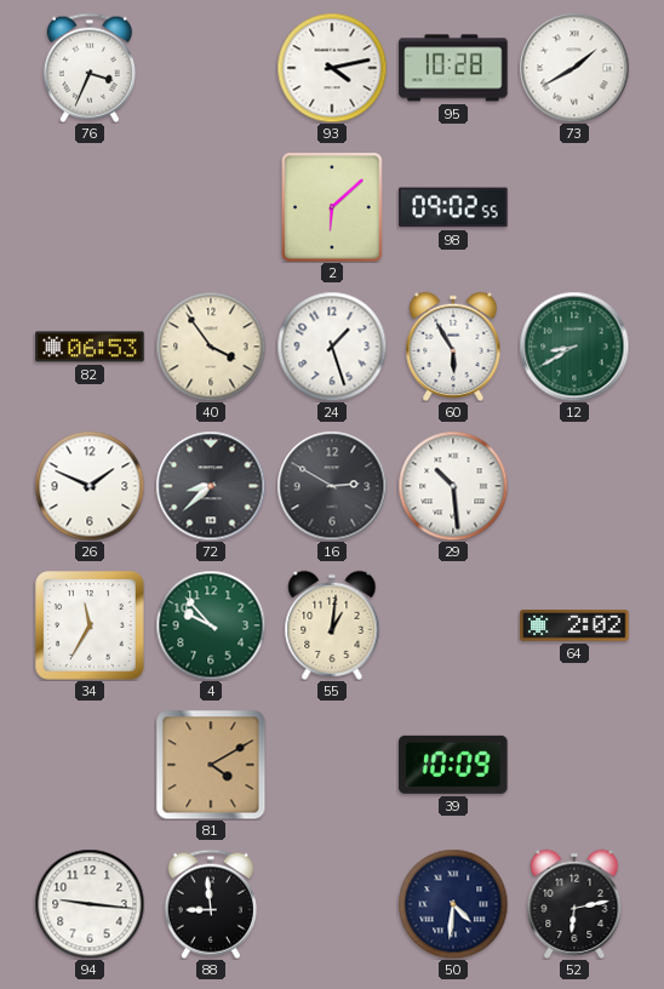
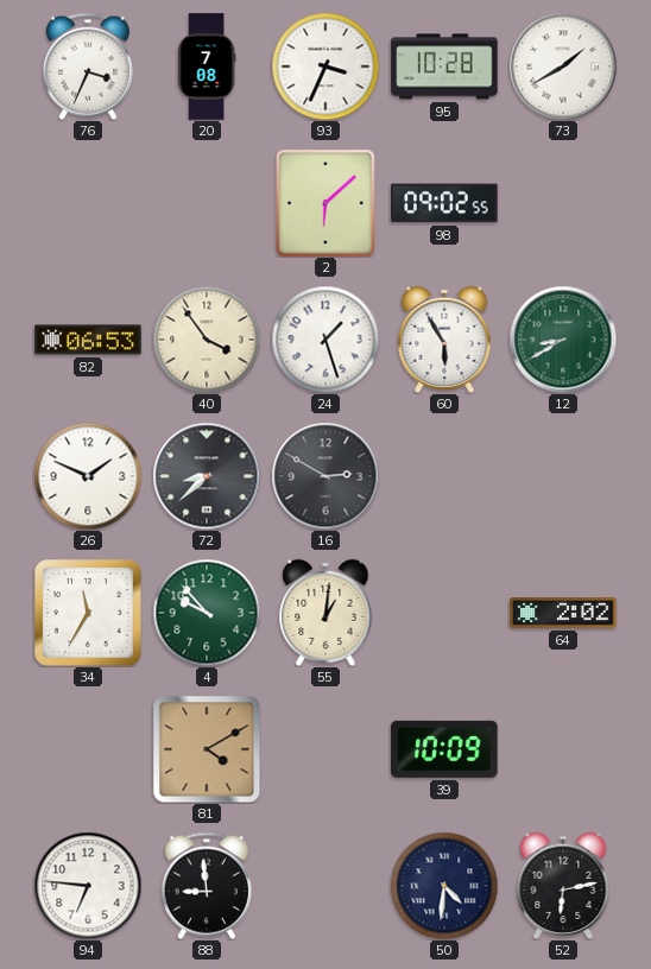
20: none -> 7:08 (207, 66)
93: 4:13 -> 3:34 (325, 66)
29: 10:29 -> none (453, 486)
94: 9:16 -> 6:46 (88, 886)
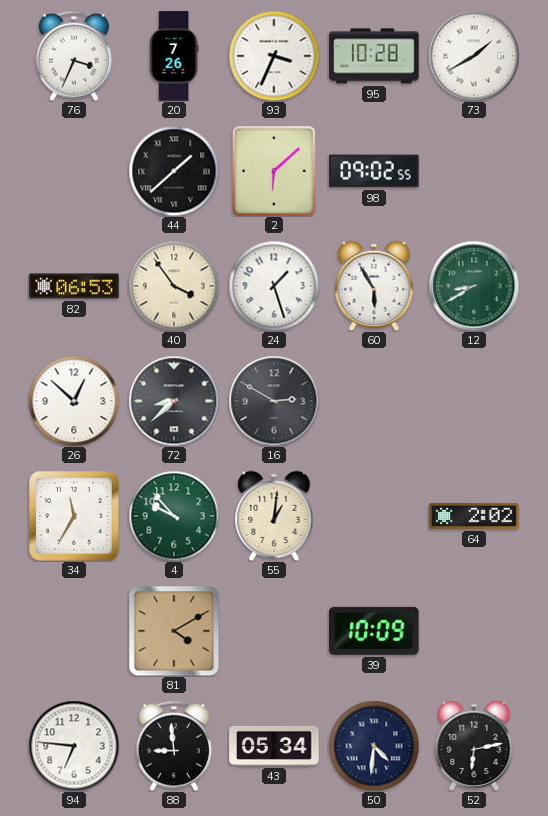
20: 7:08 -> 7:26 (174, 56)
44: none -> 1:38 (174, 171)
26: 1:49 -> 12:52 (74, 401)
43: none -> 05:34 (274, 746)
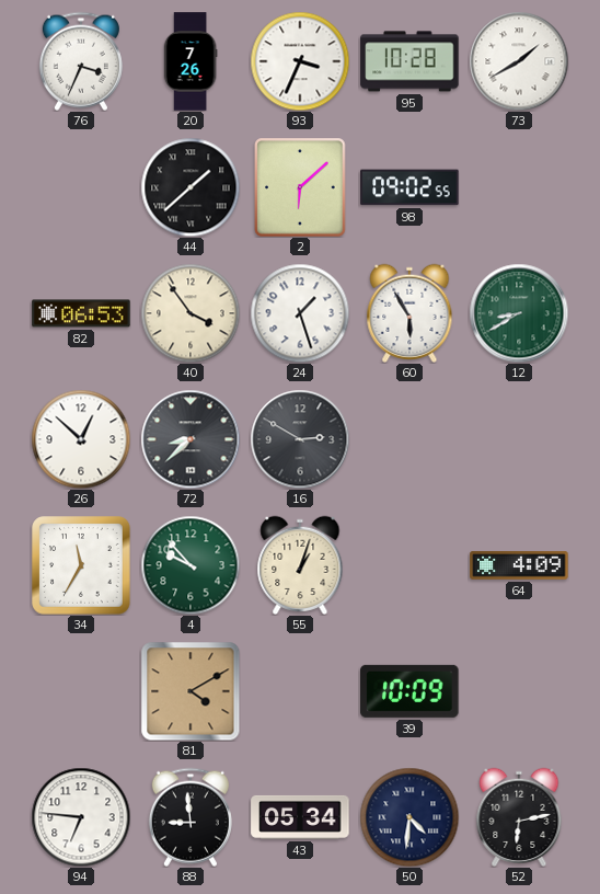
55: 1:01 -> 1:03 (300, 565)
64: 2:02 -> 4:09 (519, 565)
